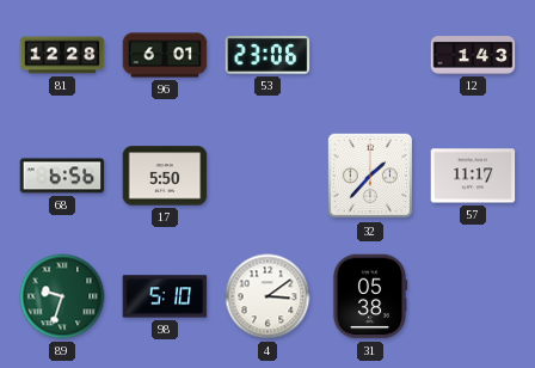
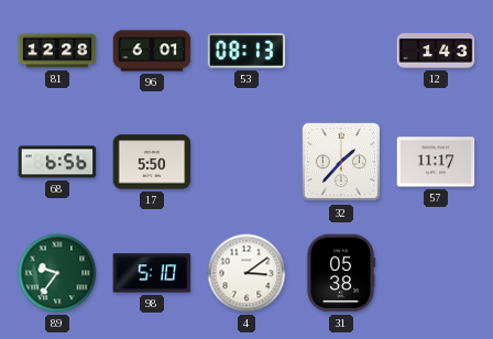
53: 23:06 -> 08:13 (246, 51)
89: 9:33 -> 9:36 (57, 273)
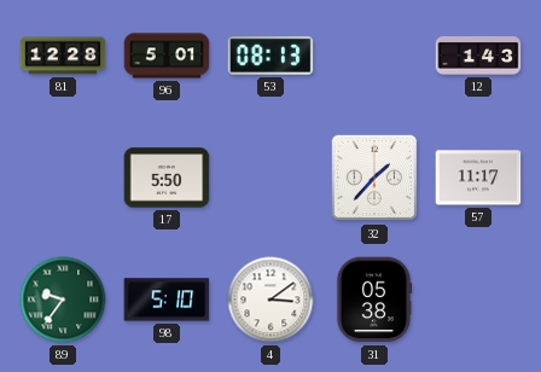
96: 6:01 -> 5:01 (167, 56)
68: 6:56 -> none (57, 162)
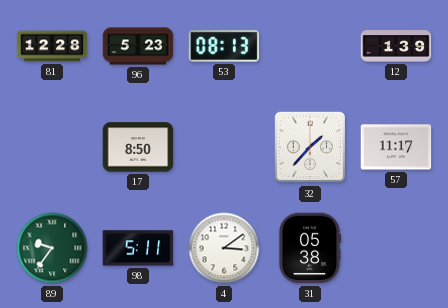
96: 5:01 -> 5:23 (138, 46)
12: 1:43 -> 1:39 (396, 46)
17: 5:50 -> 8:50 (138, 147)
98: 5:10 -> 5:11 (138, 248)
